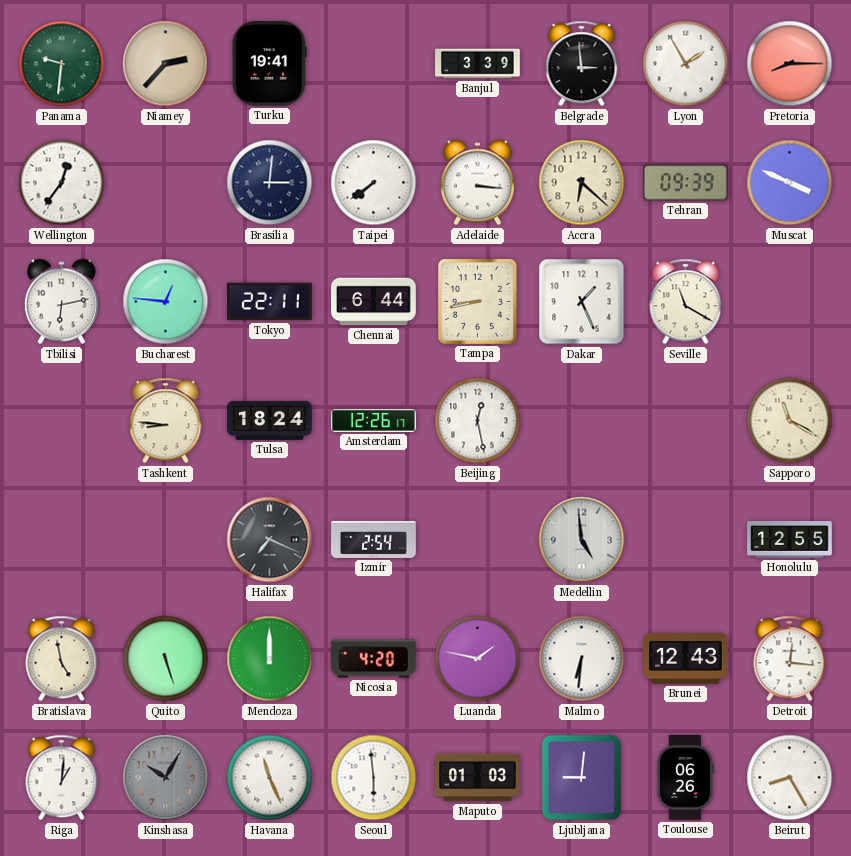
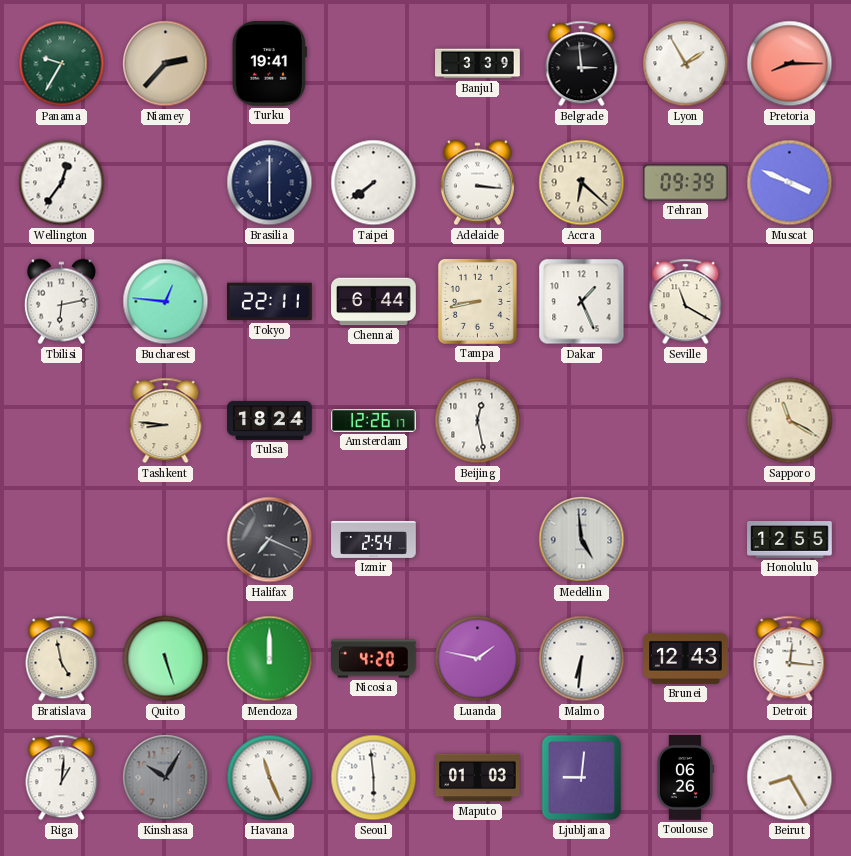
Panama: 9:31 -> 9:35 (62, 64)
Brasilia: 3:01 -> 6:00 (270, 183)
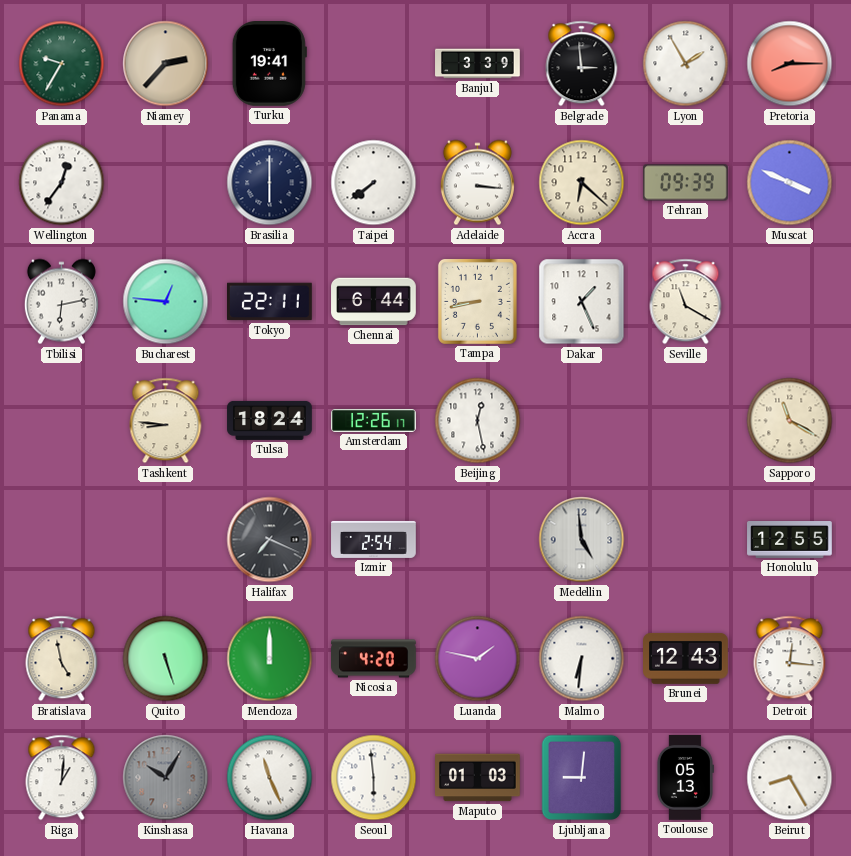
Toulouse: 06:26 -> 05:13 (685, 778)
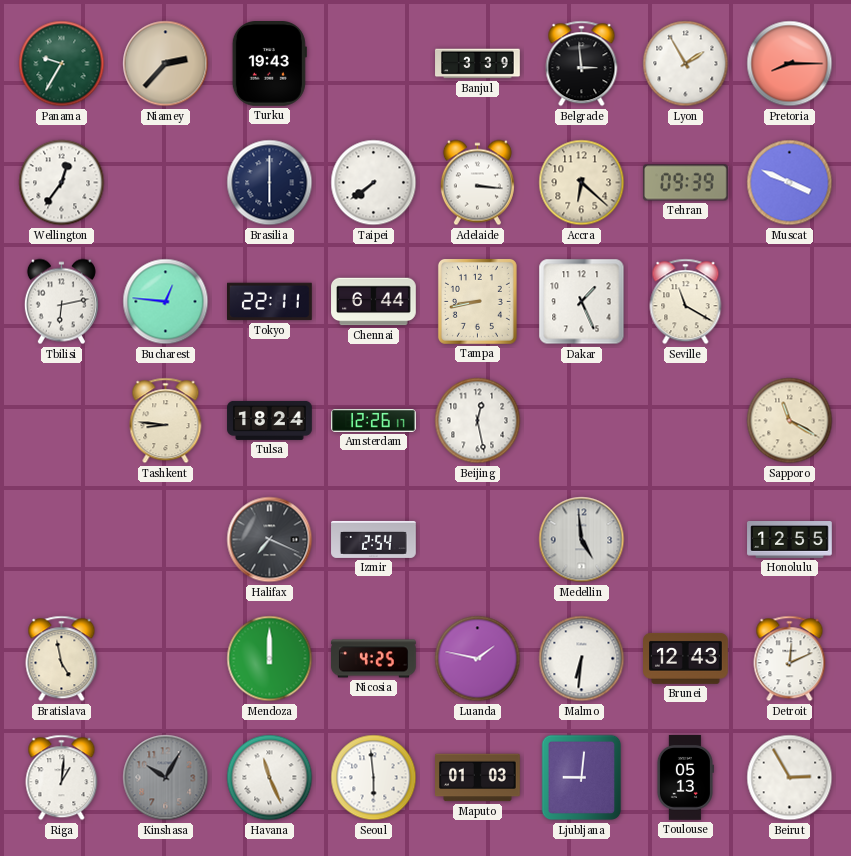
Turku: 19:41 -> 19:43 (269, 64)
Quito: 5:27 -> none (166, 659)
Nicosia: 4:20 -> 4:25 (374, 659)
Detroit: 12:16 -> 12:11 (790, 659)
Beirut: 8:25 -> 2:55 (790, 778)
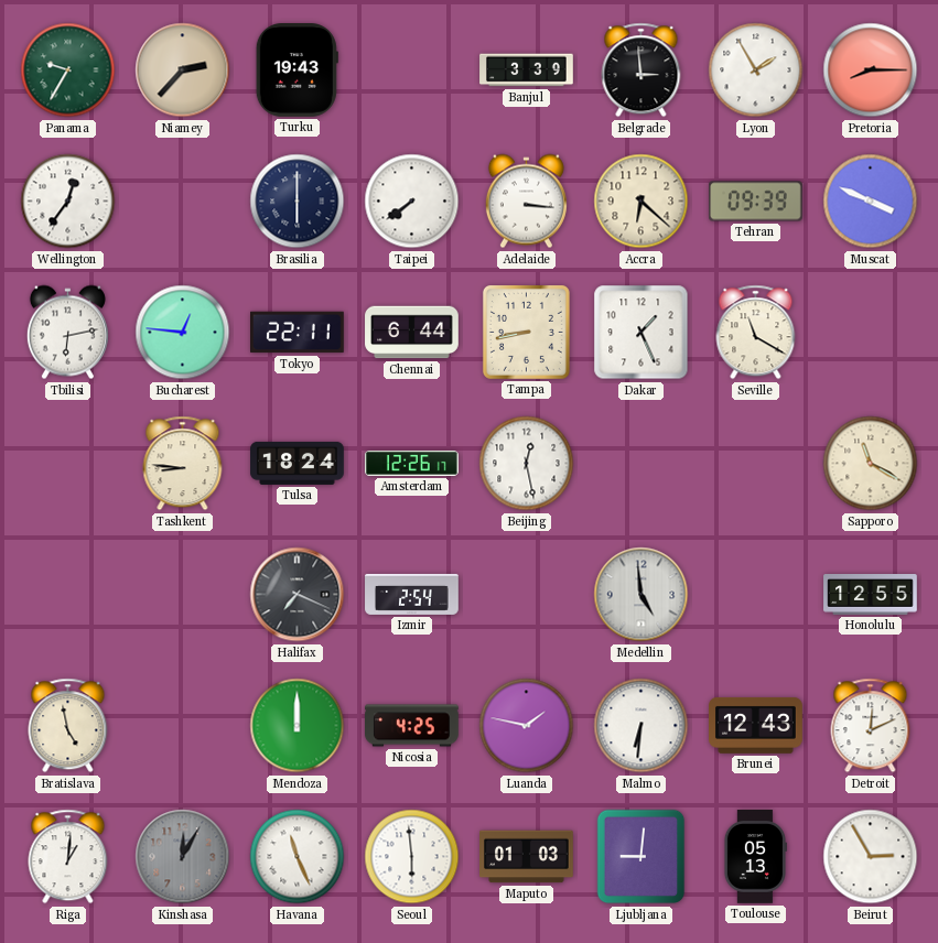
Kinshasa: 10:05 -> 12:05 (183, 857)
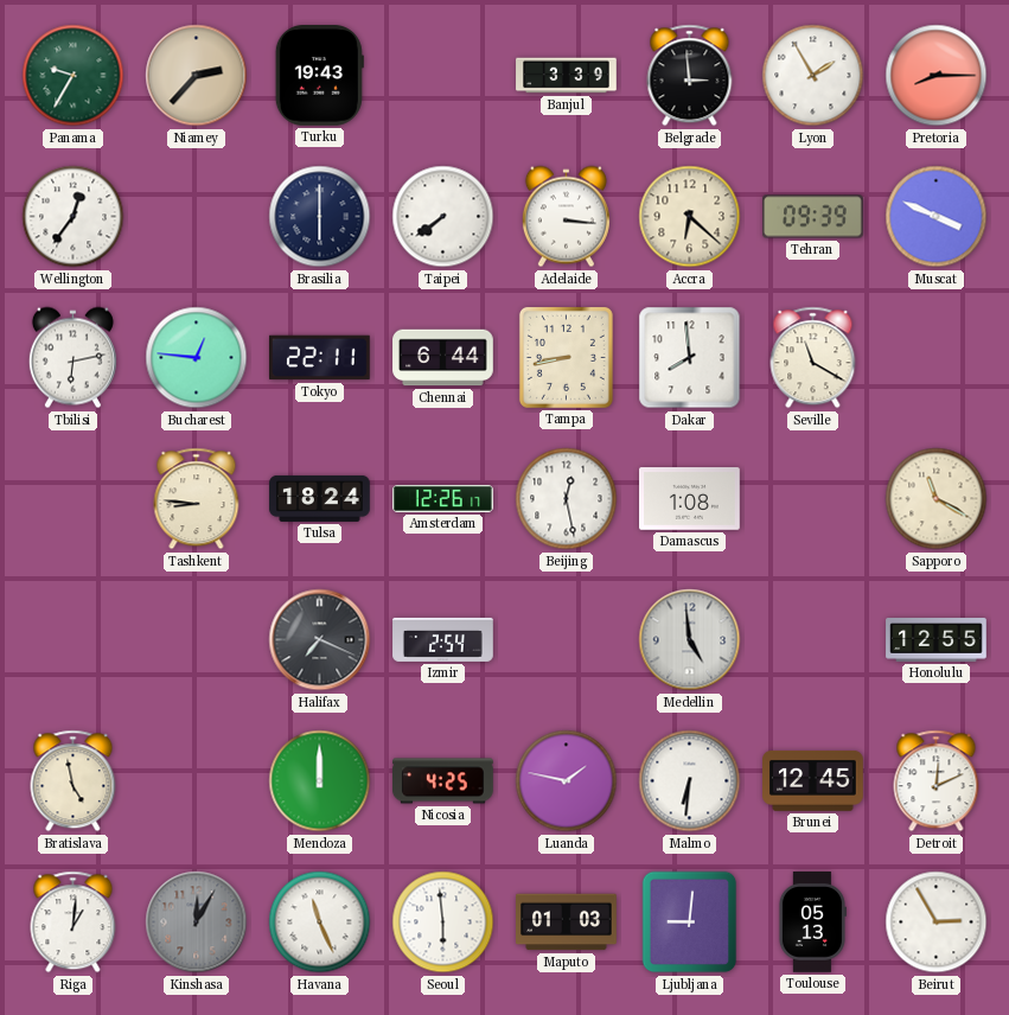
Dakar: 1:26 -> 7:59 (690, 358)
Damascus: none -> 1:08 (690, 499)
Brunei: 12:43 -> 12:45 (813, 780)
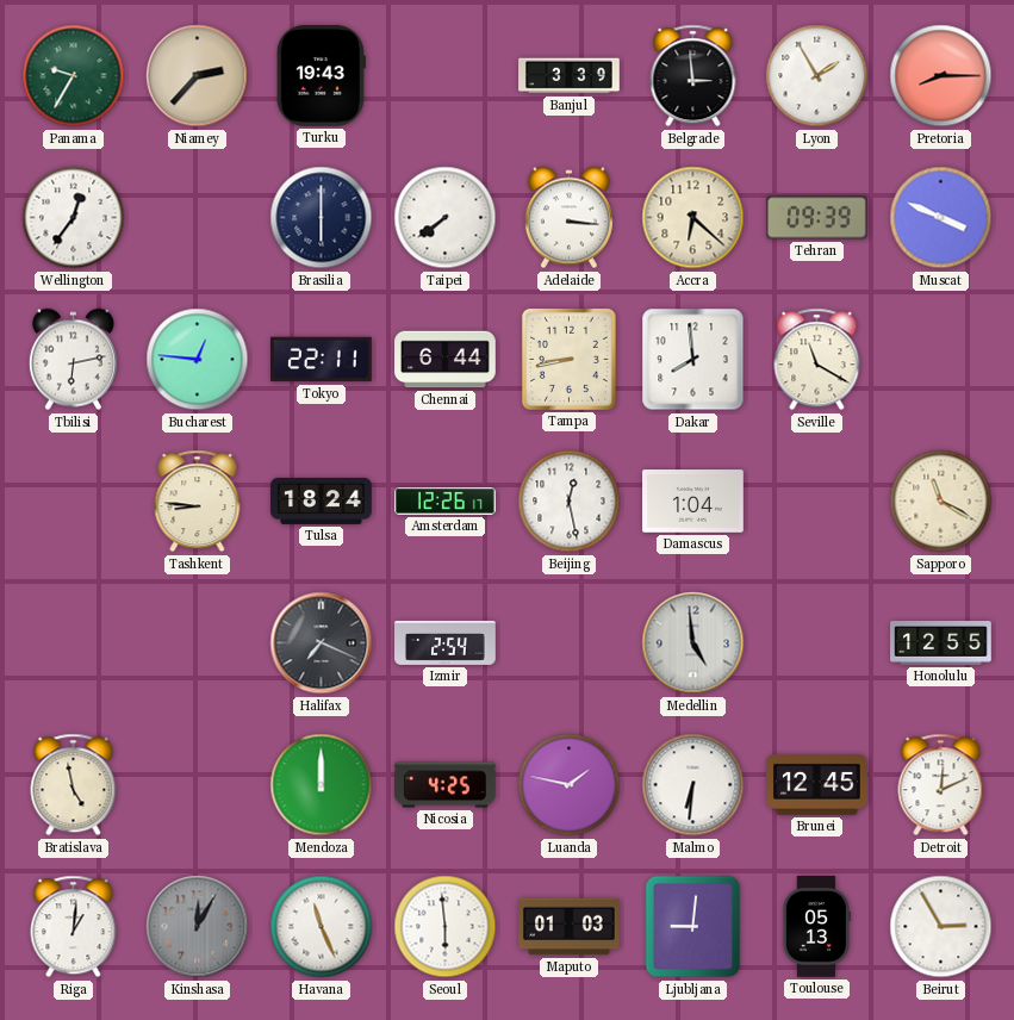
Damascus: 1:08 -> 1:04 (693, 502)
